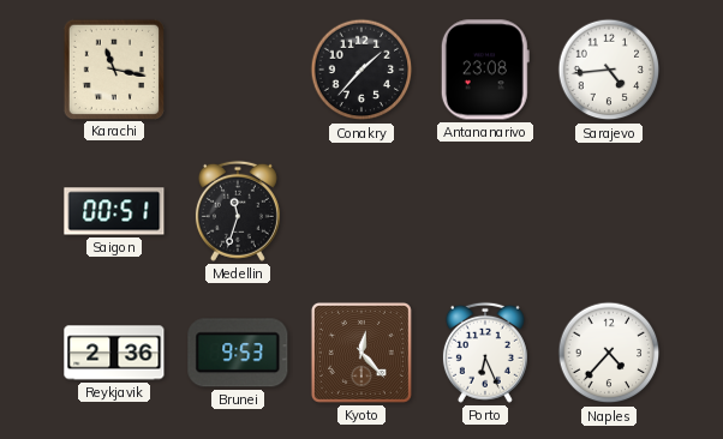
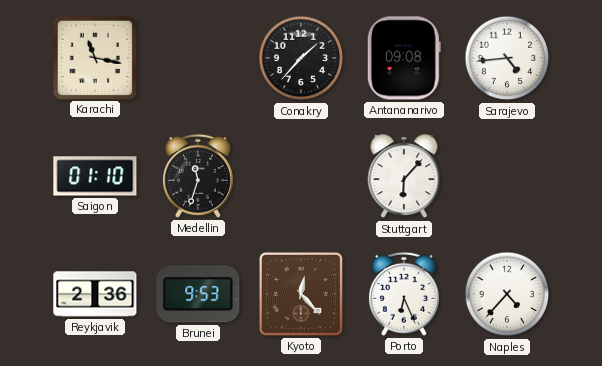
Antananarivo: 23:08 -> 09:08 (404, 58)
Saigon: 00:51 -> 01:10 (95, 176)
Stuttgart: none -> 6:07 (404, 177)
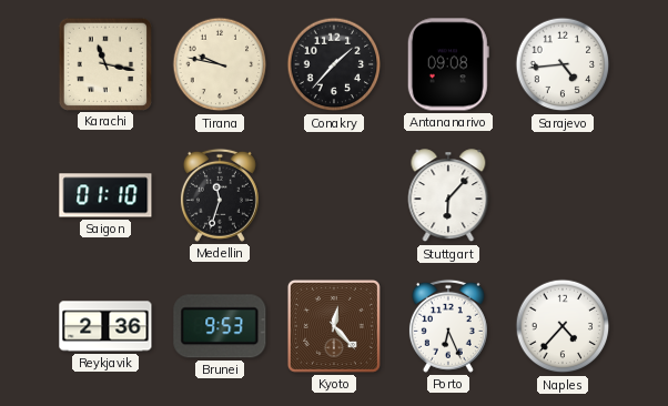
Tirana: none -> 9:47 (220, 64)
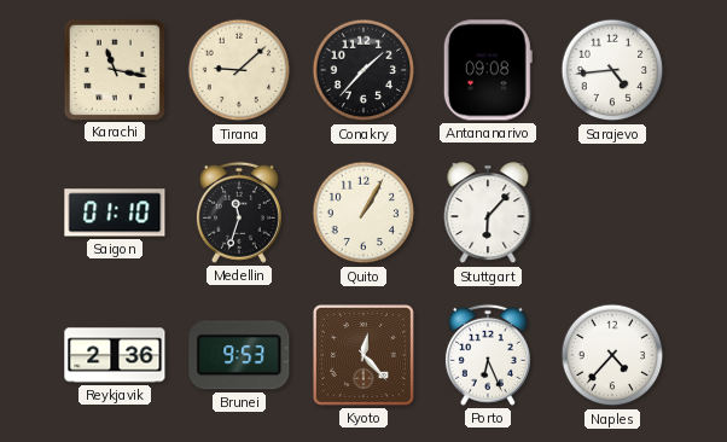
Tirana: 9:47 -> 9:08 (239, 70)
Quito: none -> 1:05 (363, 213)
